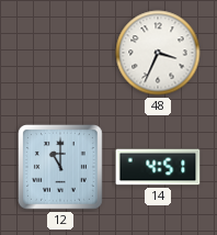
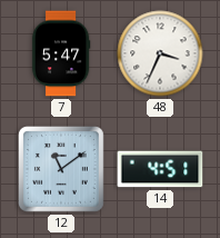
7: none -> 5:47 (61, 53)
12: 11:00 -> 11:09 (61, 169)
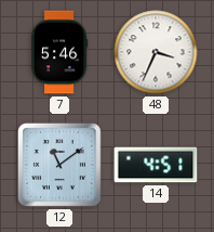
7: 5:47 -> 5:46 (59, 52)
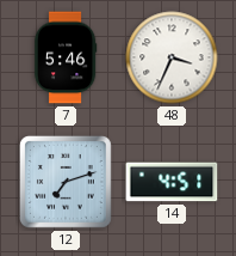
12: 11:09 -> 7:12 (66, 182)
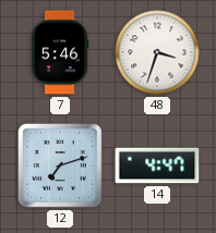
48: 3:34 -> 3:33 (157, 52)
14: 4:51 -> 4:47 (157, 165)
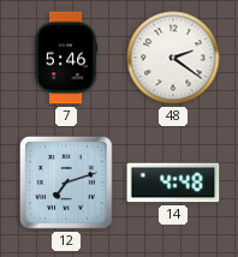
48: 3:33 -> 2:21 (173, 58)
14: 4:47 -> 4:48 (173, 183)
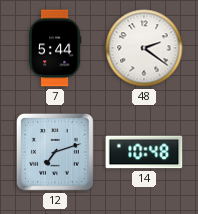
7: 5:46 -> 5:44 (55, 48)
14: 4:48 -> 10:48 (144, 152)
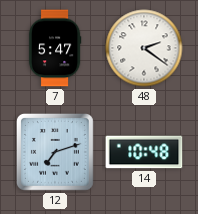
7: 5:44 -> 5:47 (55, 48)
